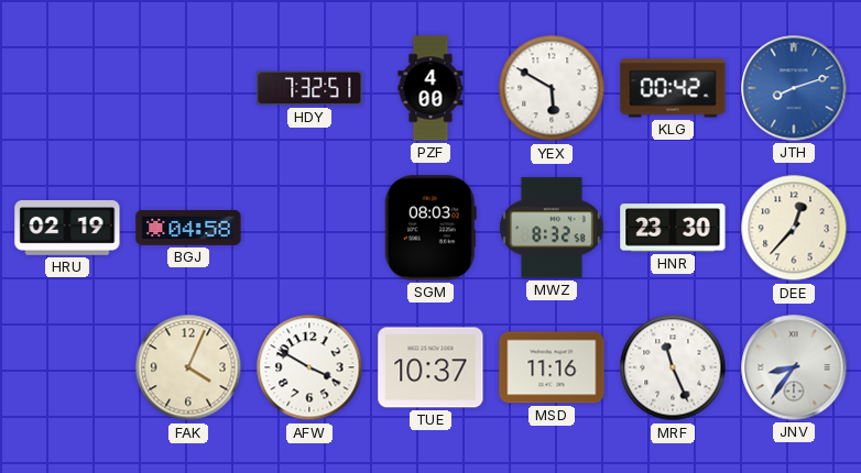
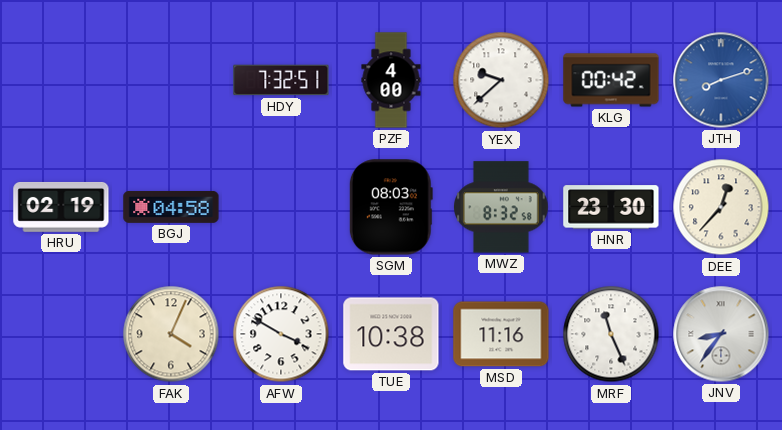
YEX: 5:50 -> 9:38 (501, 80)
TUE: 10:37 -> 10:38 (391, 334)
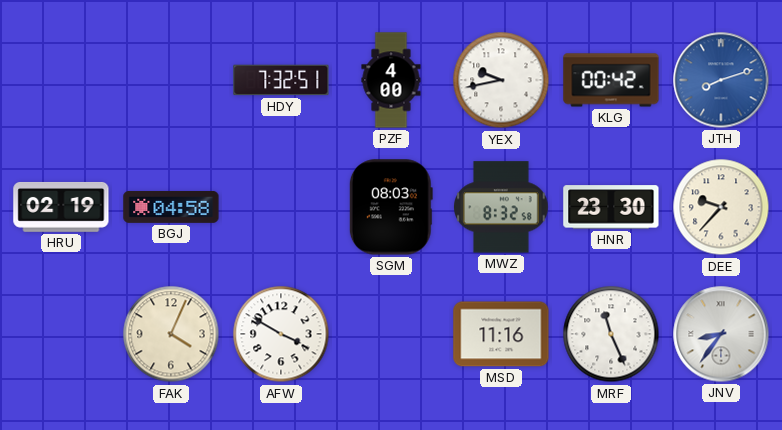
YEX: 9:38 -> 9:43 (501, 80)
DEE: 12:37 -> 9:37 (721, 207)
TUE: 10:38 -> none (391, 334)
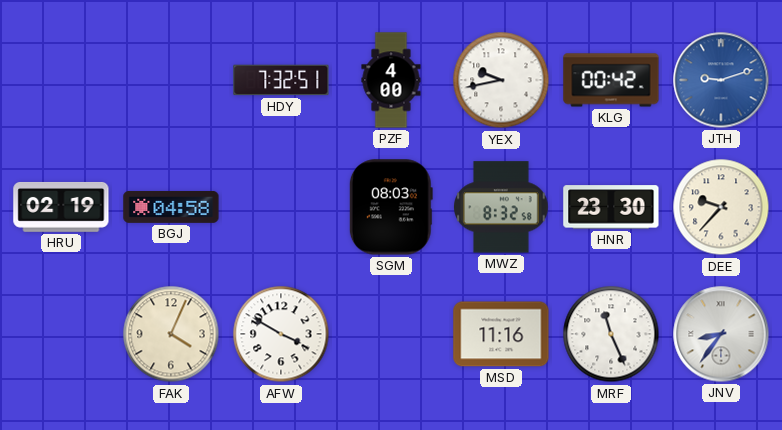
JTH: 8:12 -> 9:12 (721, 80)
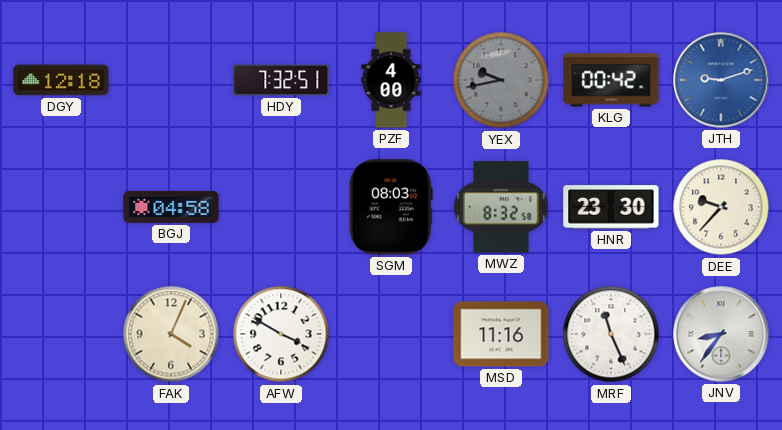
DGY: none -> 12:18 (61, 80)
YEX dial: white -> grey (501, 80)
HRU: 02:19 -> none (61, 207)
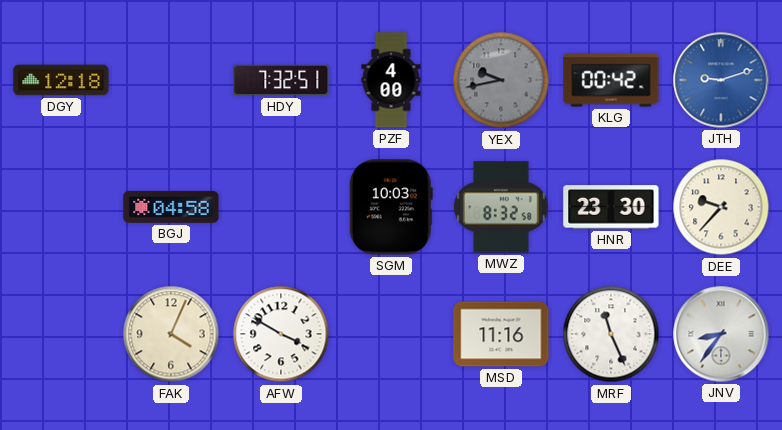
SGM: 08:03 -> 10:03 (391, 207)
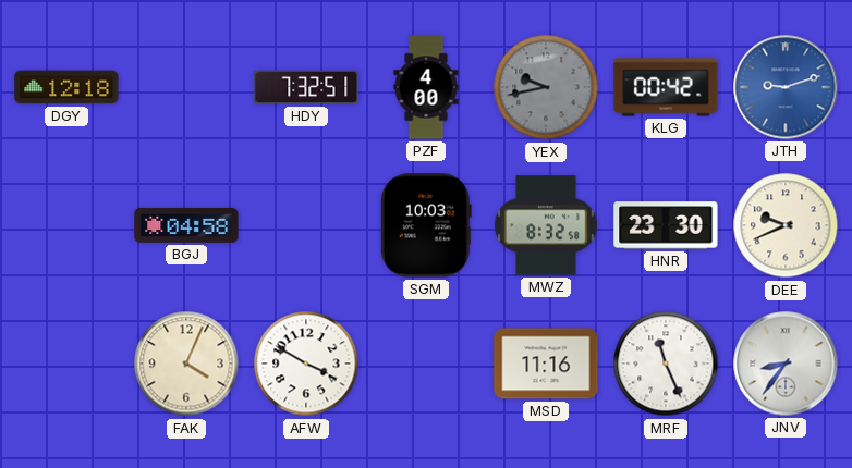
DEE: 9:37 -> 9:41 (786, 225)
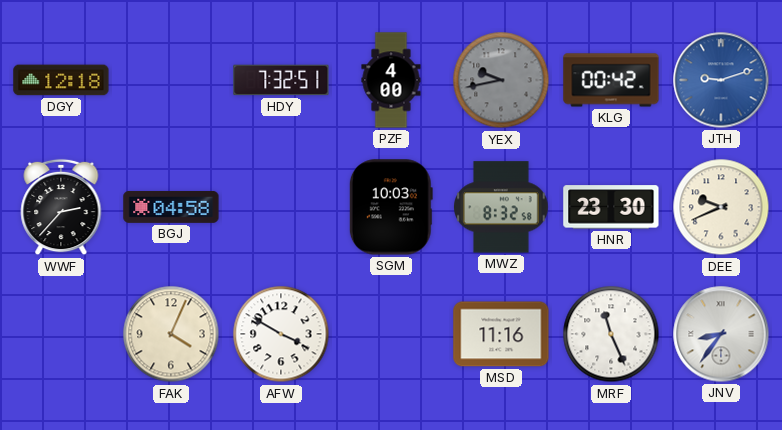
WWF: none -> 2:37 (61, 207)
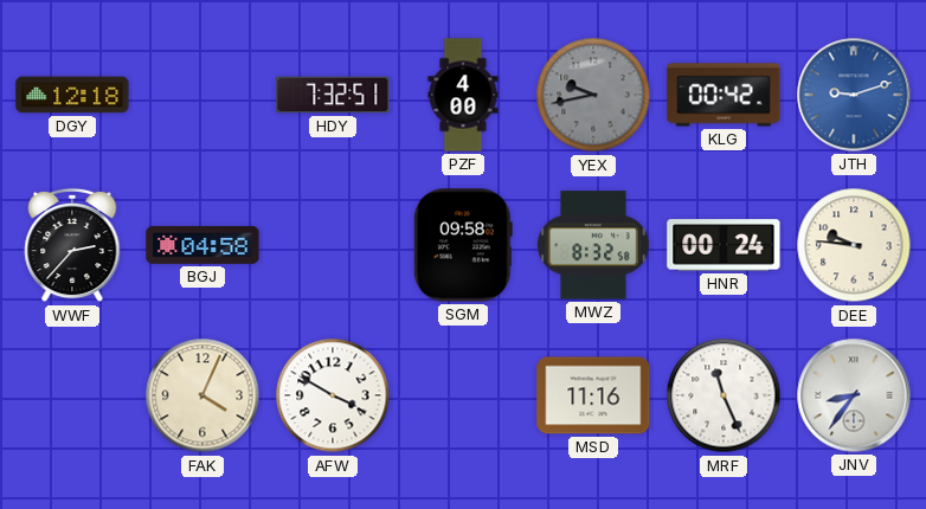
SGM: 10:03 -> 09:58 (463, 245)
HNR: 23:30 -> 00:24 (724, 245)
DEE: 9:41 -> 9:46 (854, 245)
